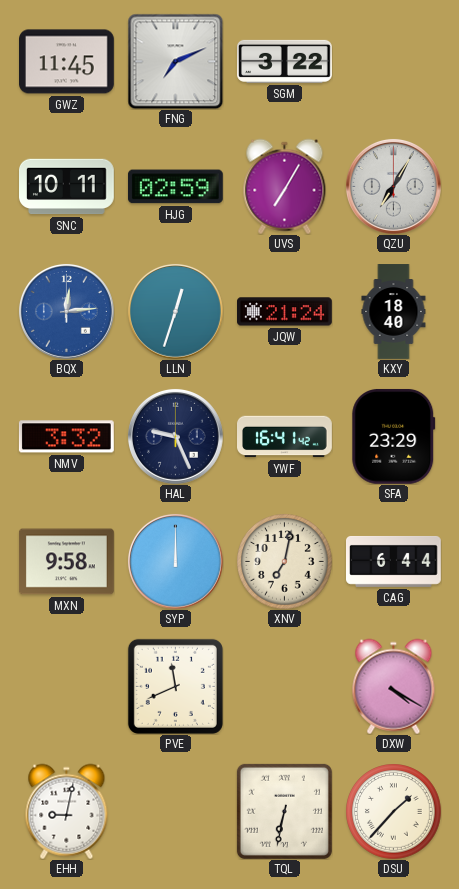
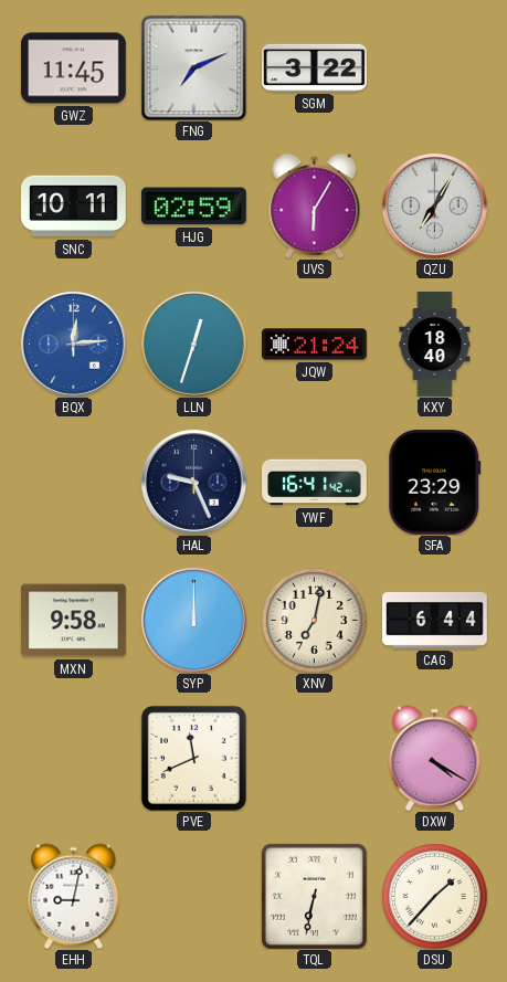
UVS: 7:05 -> 6:05 (315, 205)
NMV: 3:32 -> none (66, 437)
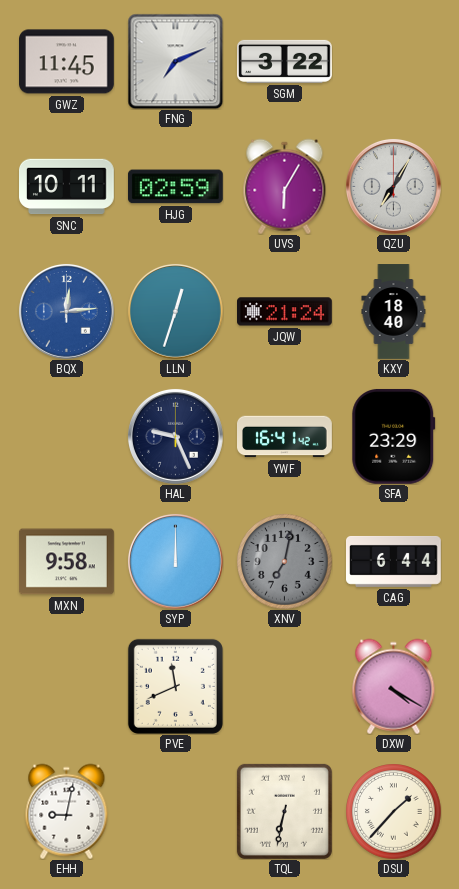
XNV dial: cream -> grey (284, 561)
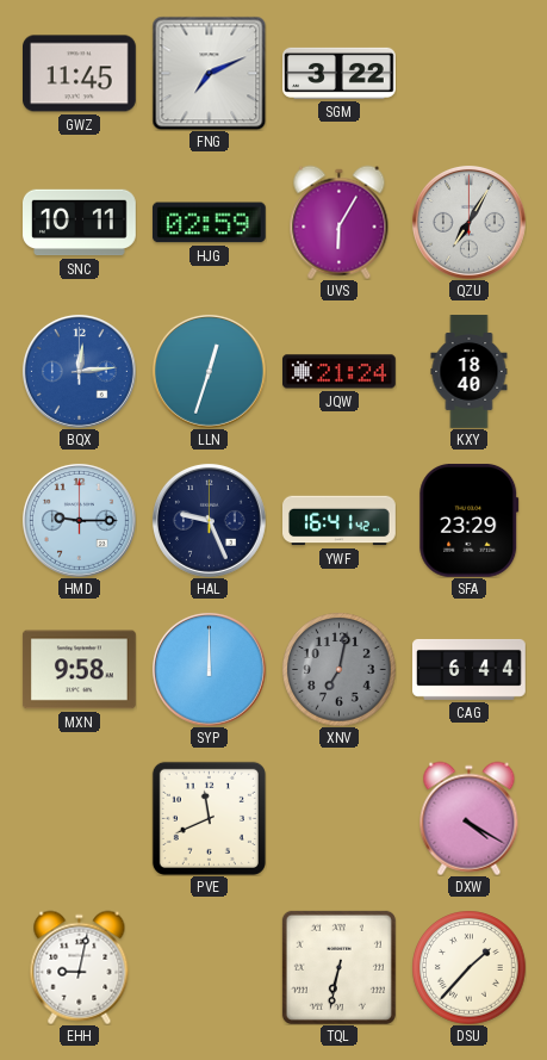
HMD: none -> 9:15 (79, 520)
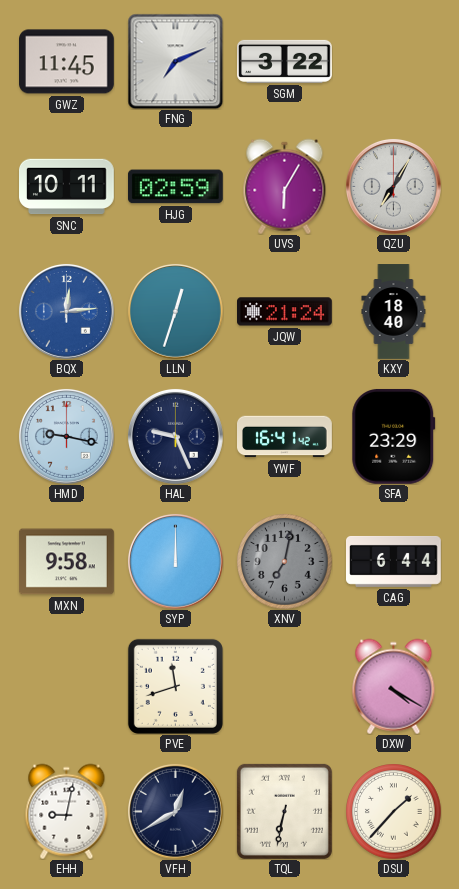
HMD: 9:15 -> 9:17 (66, 436)
PVE: 11:41 -> 11:42 (175, 686)
VFH: none -> 12:40 (175, 811)
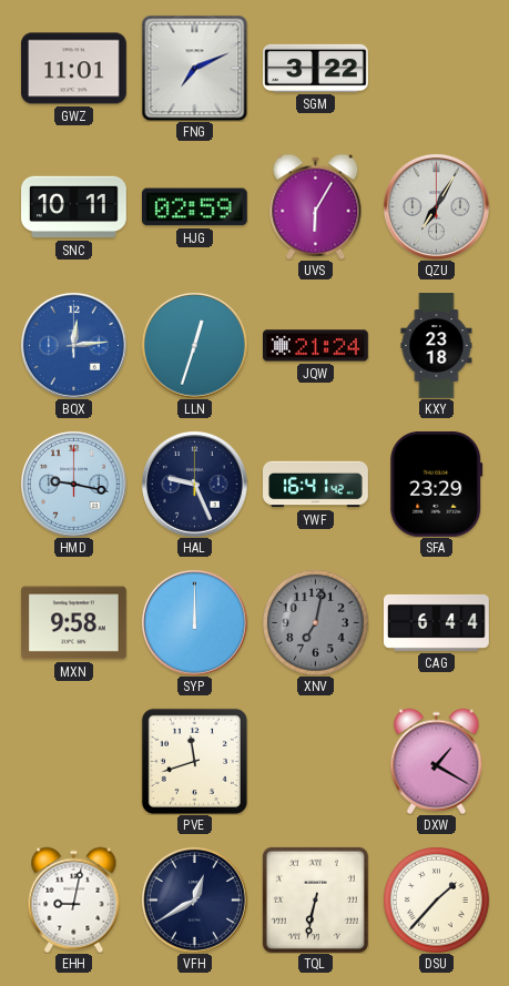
GWZ: 11:45 -> 11:01 (74, 69)
KXY: 18:40 -> 23:18 (437, 346)
DXW: 4:20 -> 1:20 (437, 761)
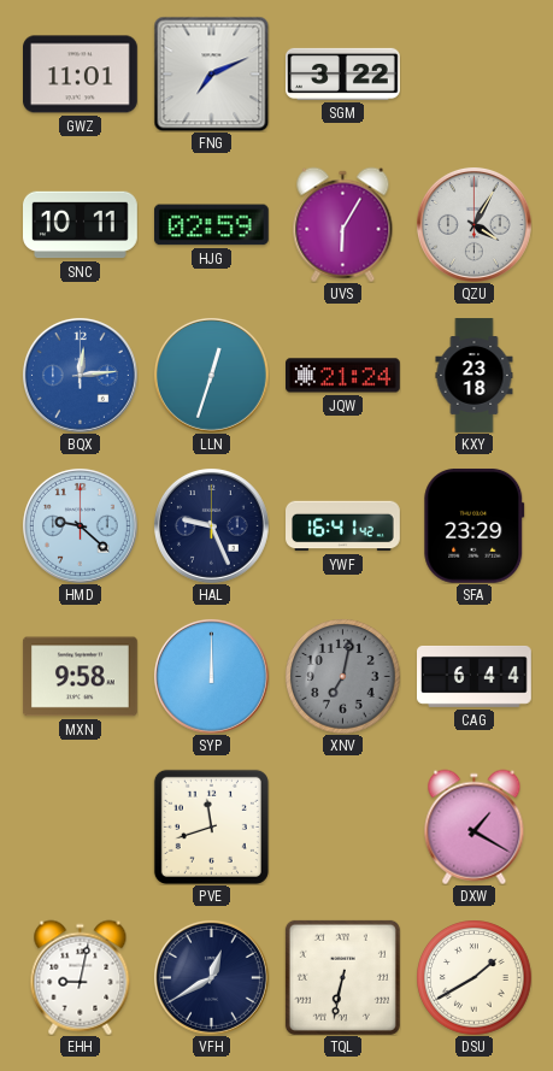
QZU: 7:05 -> 4:05 (473, 224)
HMD: 9:17 -> 9:22 (80, 525)
DSU: 1:37 -> 1:40 (473, 977)
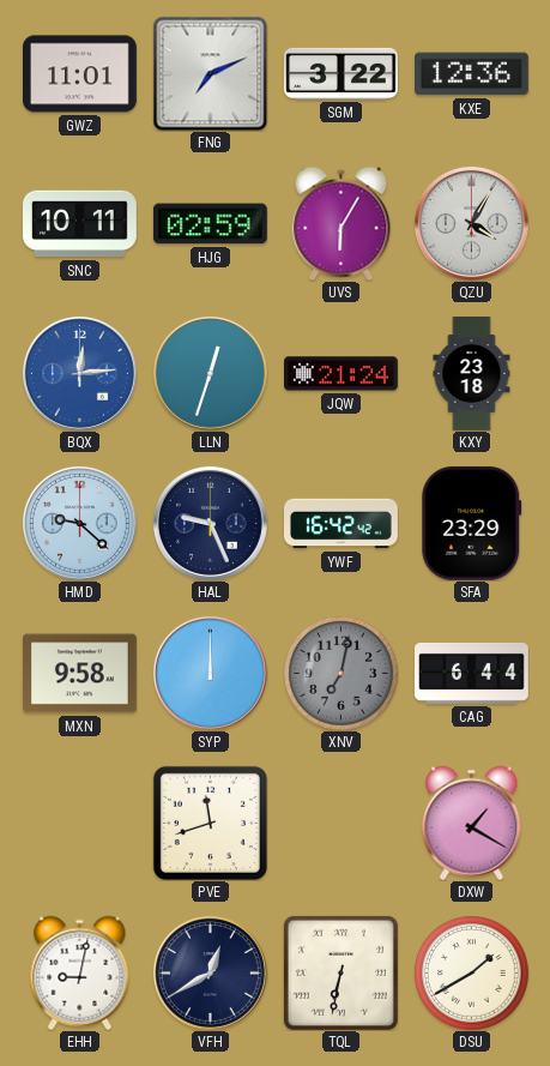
KXE: none -> 12:36 (471, 74)
YWF: 16:41 -> 16:42 (342, 524)
